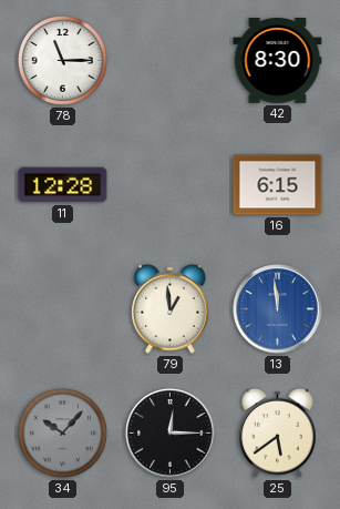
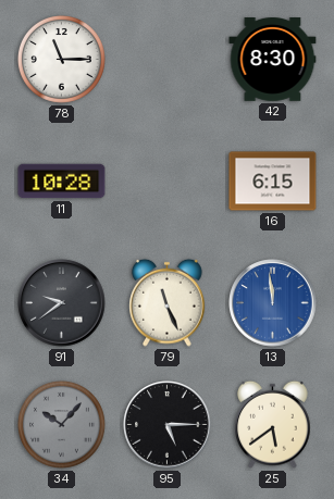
11: 12:28 -> 10:28 (62, 182)
91: none -> 9:39 (62, 303)
79: 12:59 -> 11:26 (168, 302)
95: 12:15 -> 5:15 (168, 425)
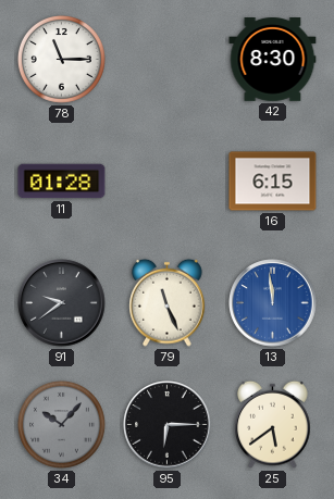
11: 10:28 -> 01:28 (62, 182)
95: 5:15 -> 6:15 (168, 425)
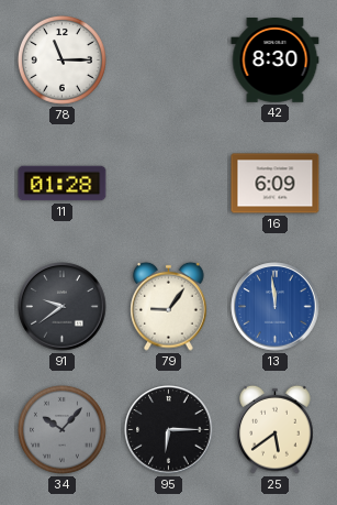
16: 6:15 -> 6:09 (276, 184)
79: 11:26 -> 9:06 (169, 306)
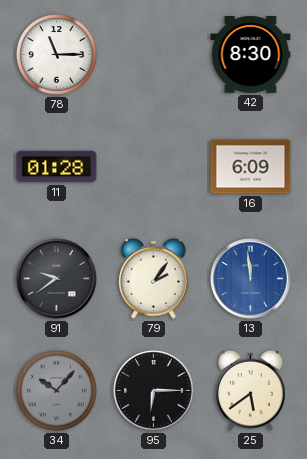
79: 9:06 -> 2:06 (154, 278)
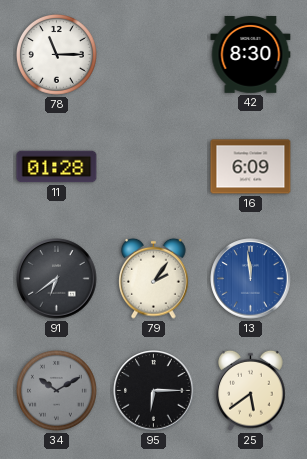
91: 9:39 -> 6:39 (57, 279)
34: 10:07 -> 10:10 (56, 390)
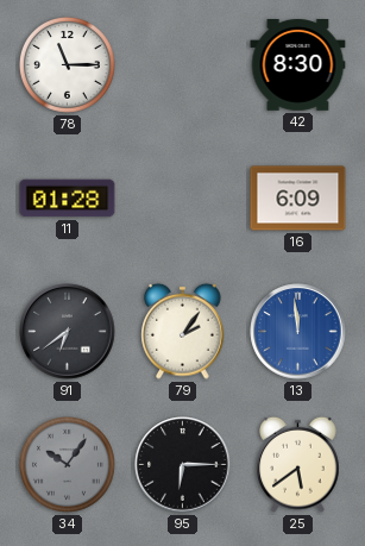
34: 10:10 -> 10:06 (67, 464)
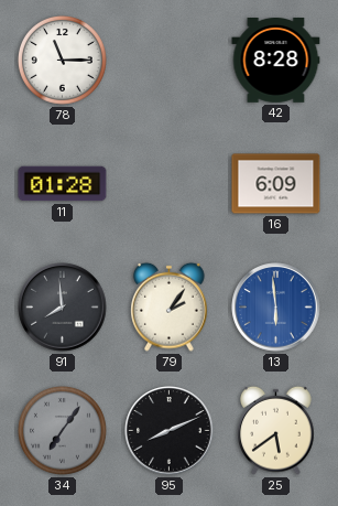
42: 8:30 -> 8:28 (276, 61)
91: 6:39 -> 7:59 (63, 308)
13: 11:59 -> 5:59 (276, 308)
34: 10:06 -> 7:06 (62, 430)
95: 6:15 -> 8:11 (170, 431)
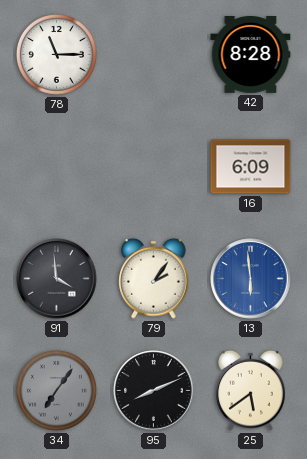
11: 01:28 -> none (63, 184)
91: 7:59 -> 3:59 (57, 279)
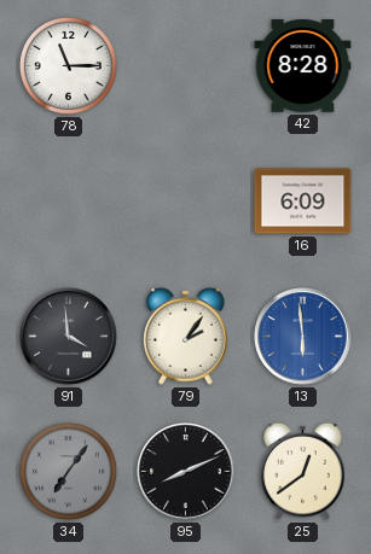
25: 5:39 -> 12:39 (303, 471)
